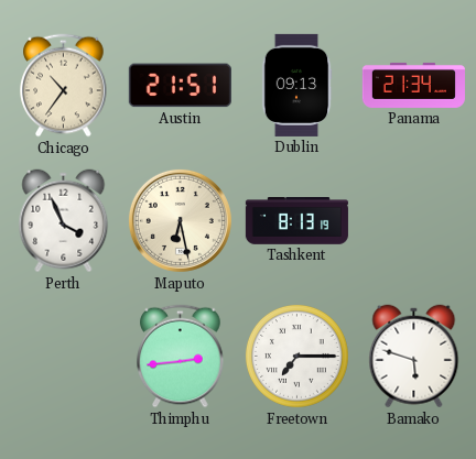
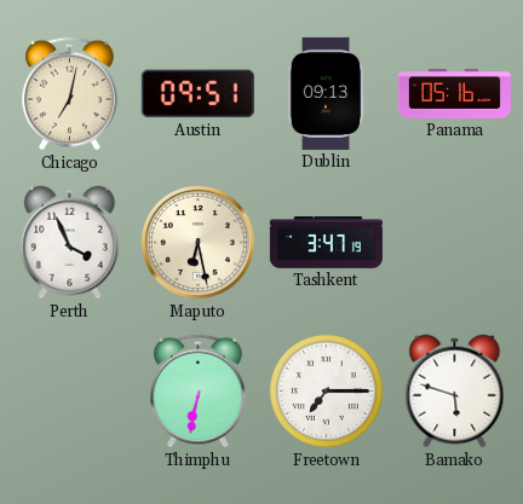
Chicago: 10:36 -> 7:02 (70, 94)
Austin: 21:51 -> 09:51 (197, 94)
Panama: 21:34 -> 05:16 (454, 93)
Tashkent: 8:13 -> 3:47 (326, 243)
Thimphu: 2:44 -> 6:32 (199, 392)
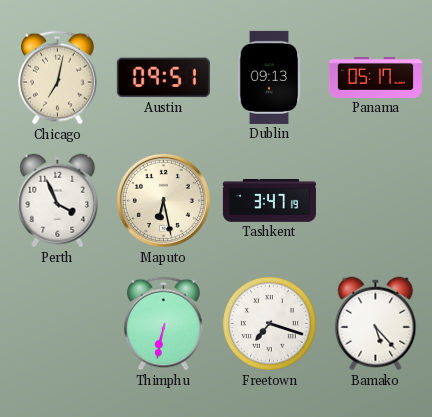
Panama: 05:16 -> 05:17 (375, 77)
Freetown: 7:15 -> 7:18 (269, 323)
Bamako: 5:48 -> 5:23 (376, 324)
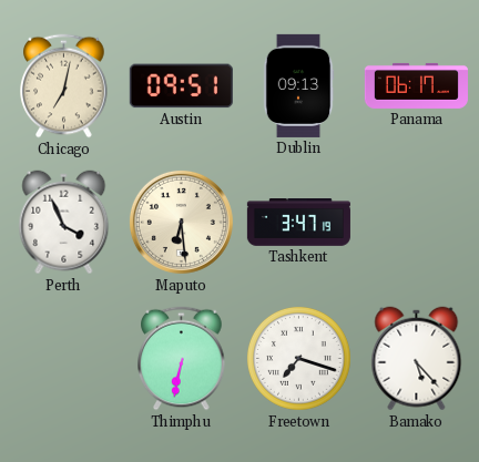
Panama: 05:17 -> 06:17 (416, 85)
Maputo: 6:28 -> 6:29 (181, 222)
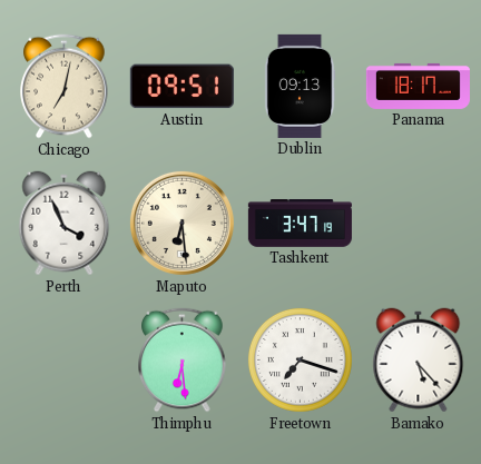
Panama: 06:17 -> 18:17 (418, 86)
Thimphu: 6:32 -> 6:29 (183, 361)
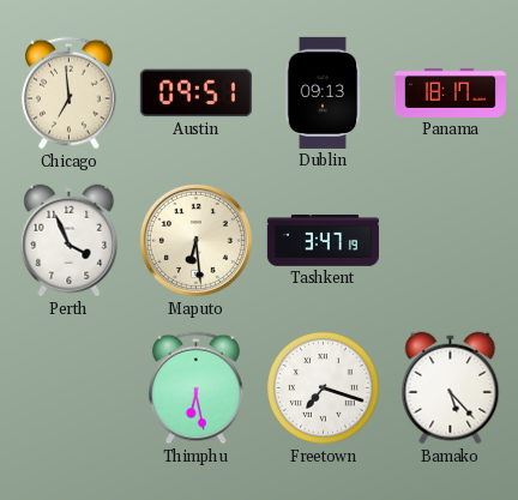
Chicago: 7:02 -> 6:59 (70, 94)
Thimphu: 6:29 -> 6:28 (197, 388)
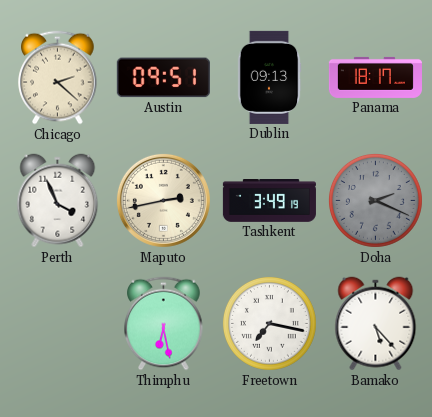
Chicago: 6:59 -> 2:22 (58, 78)
Maputo: 6:29 -> 2:43 (163, 200)
Tashkent: 3:47 -> 3:49 (269, 201)
Doha: none -> 2:19 (375, 200)
Freetown: 7:18 -> 7:17 (269, 323)
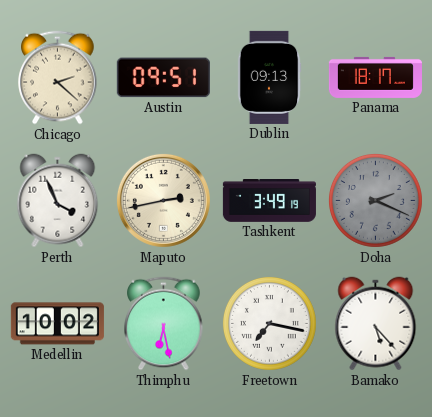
Medellin: none -> 10:02 (57, 324)
